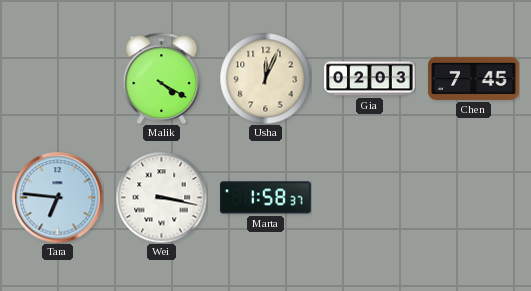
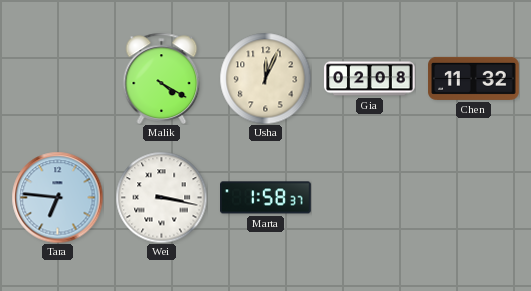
Gia: 02:03 -> 02:08 (370, 79)
Chen: 7:45 -> 11:32 (474, 78)
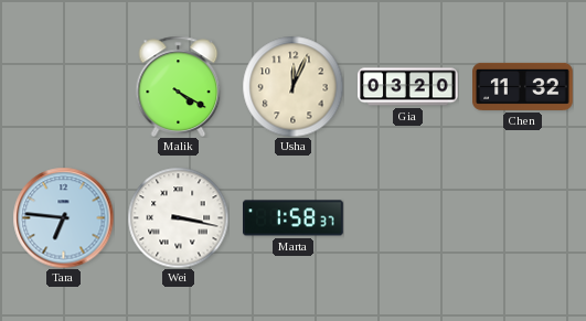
Gia: 02:08 -> 03:20 (408, 87)
